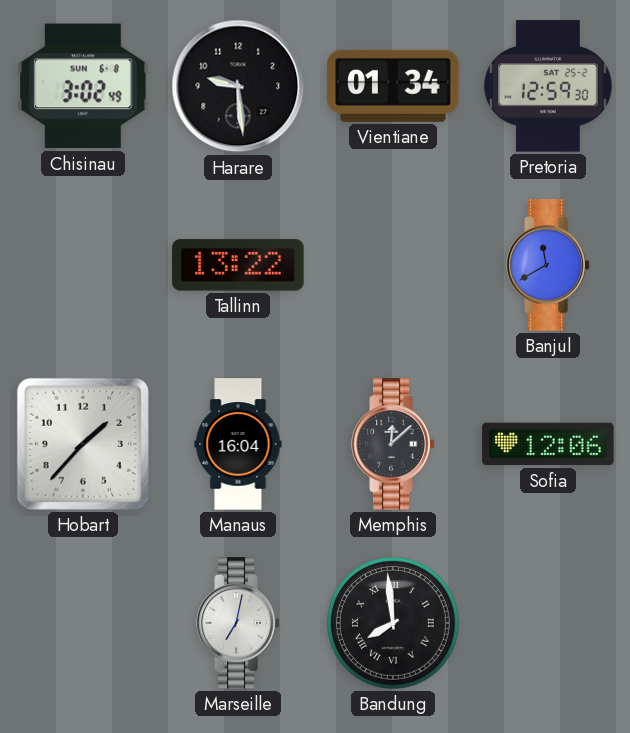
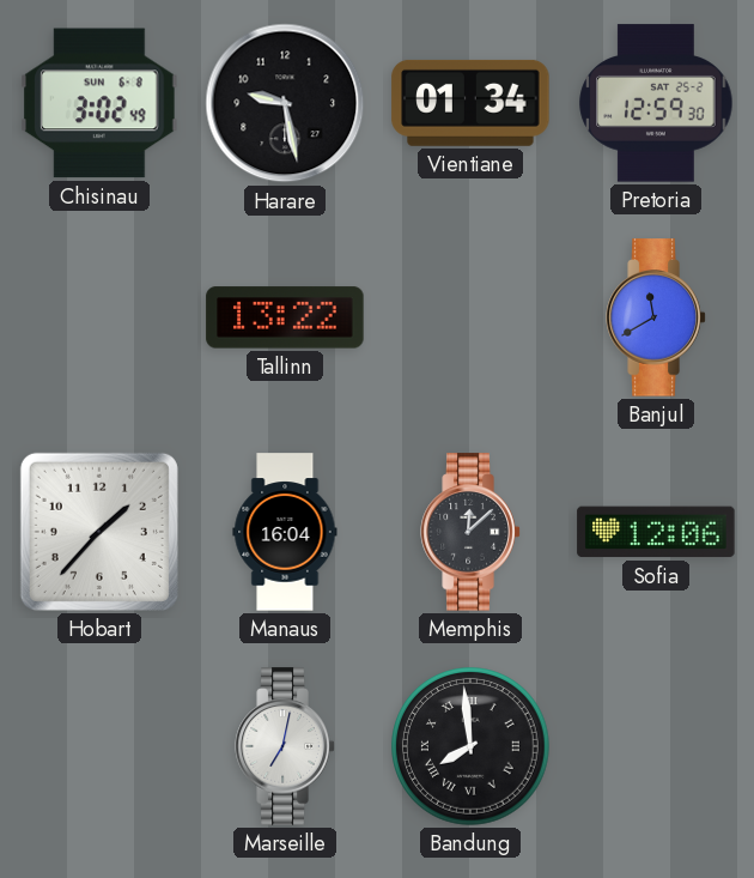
Harare: 9:29 -> 9:28 (285, 103)
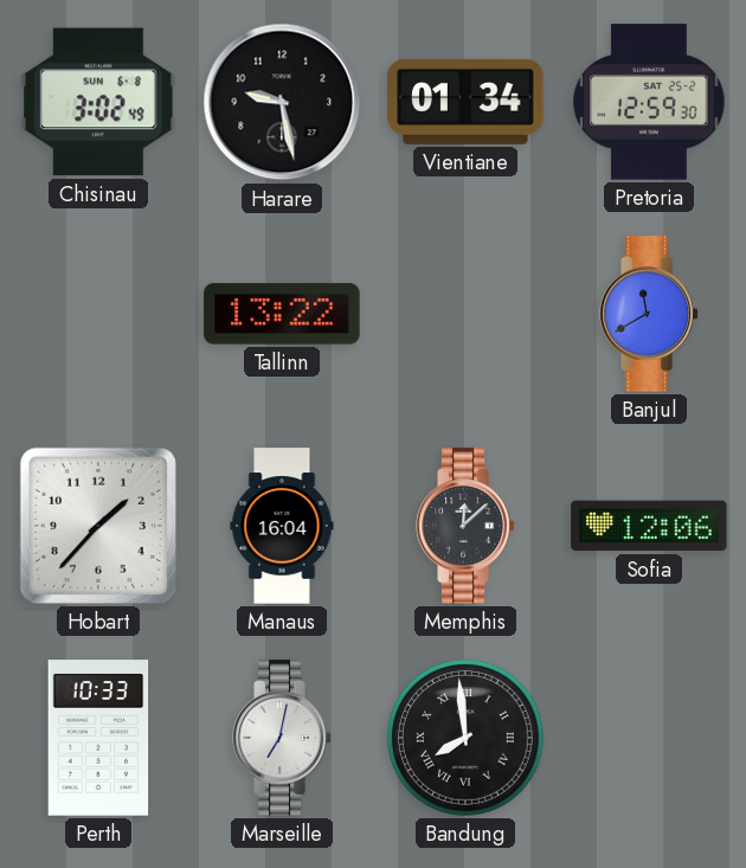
Perth: none -> 10:33 (98, 738)
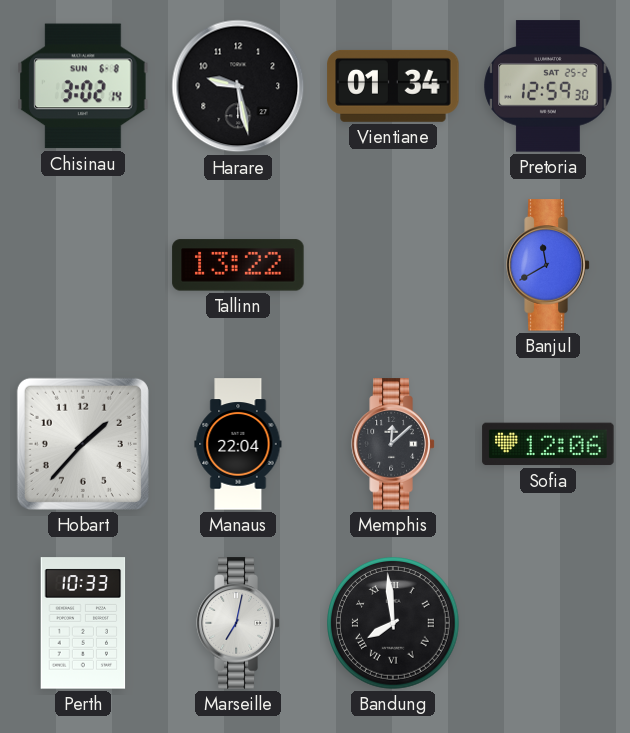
Chisinau: 3:02:49 -> 3:02:14 (83, 86)
Manaus: 16:04 -> 22:04 (238, 444)
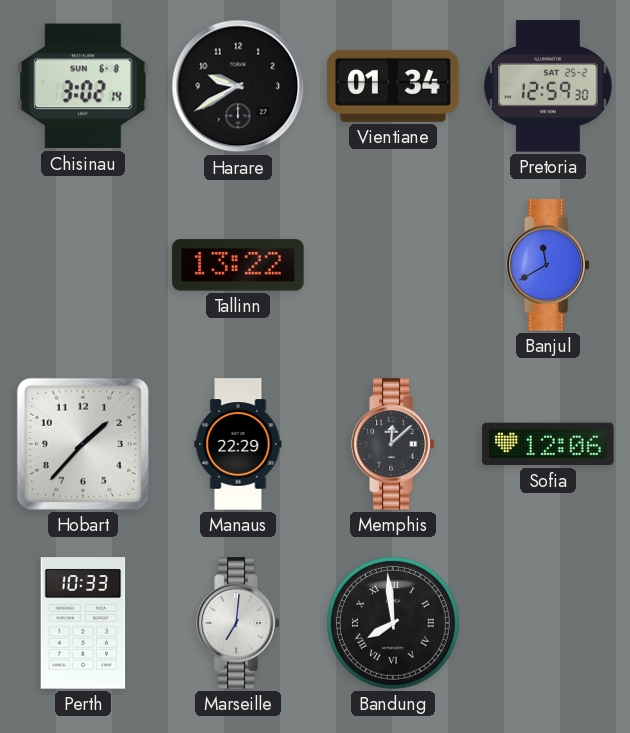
Harare: 9:28 -> 9:40 (238, 86)
Manaus: 22:04 -> 22:29 (238, 444)
Marseille: 7:02 -> 7:01 (238, 623)
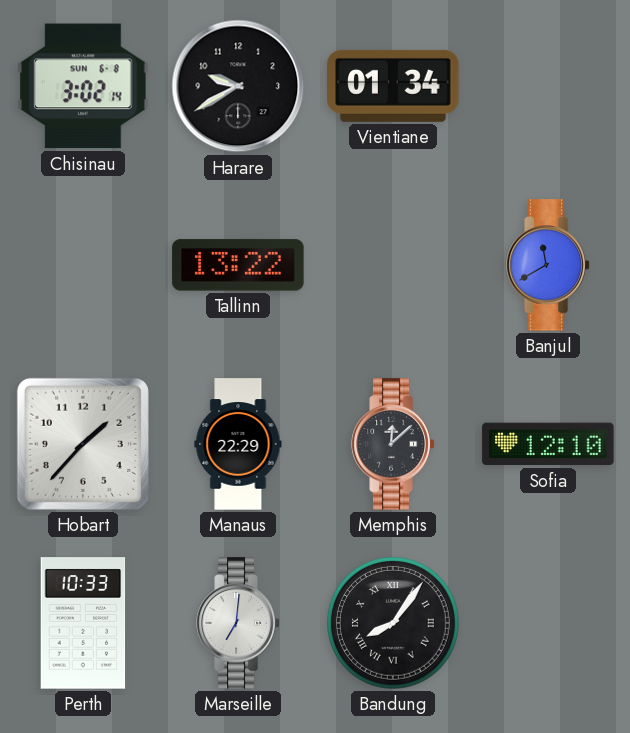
Pretoria: 12:59 -> none (548, 86)
Sofia: 12:06 -> 12:10 (548, 444)
Bandung: 7:59 -> 8:06 (394, 624)
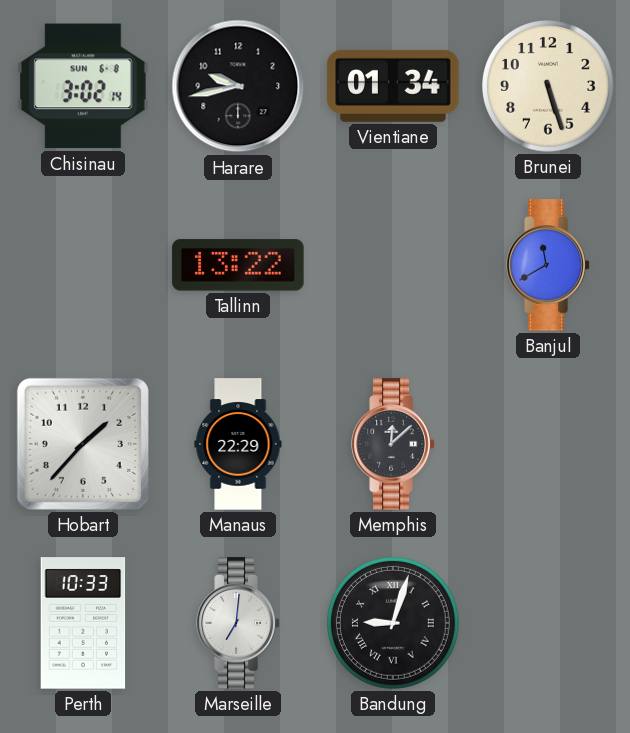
Harare: 9:40 -> 9:43 (238, 86)
Brunei: none -> 5:27 (549, 87)
Sofia: 12:10 -> none (548, 444)
Bandung: 8:06 -> 9:03 (394, 624)
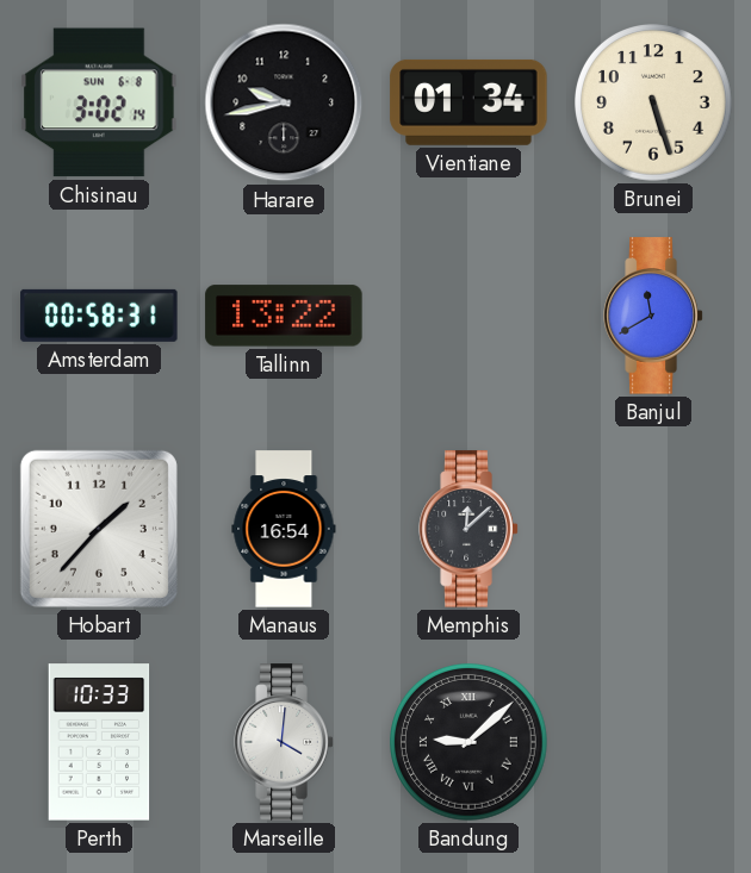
Amsterdam: none -> 00:58 (99, 316)
Manaus: 22:29 -> 16:54 (284, 529)
Marseille: 7:01 -> 4:01 (284, 742)
Bandung: 9:03 -> 9:08 (470, 743)
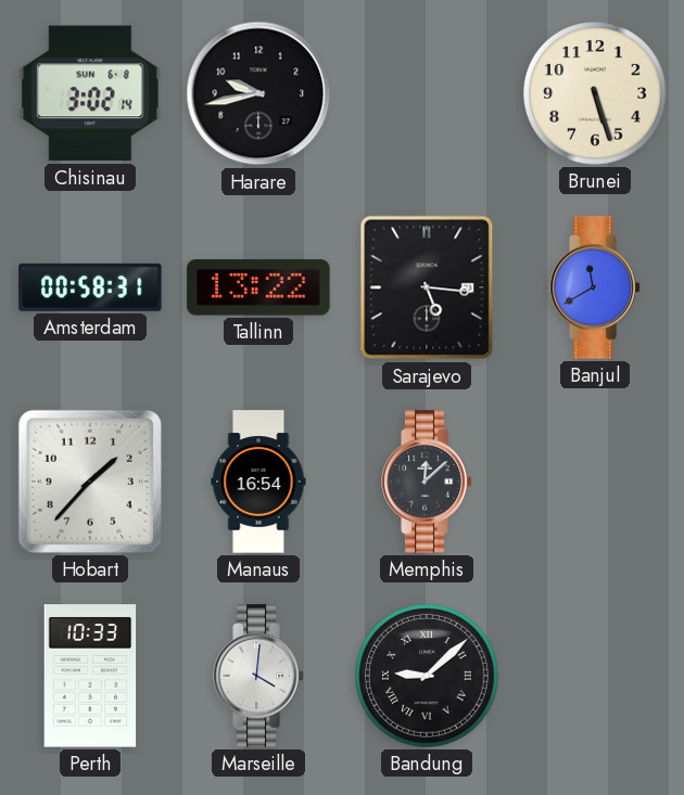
Vientiane: 01:34 -> none (468, 102)
Sarajevo: none -> 5:16 (427, 287)
